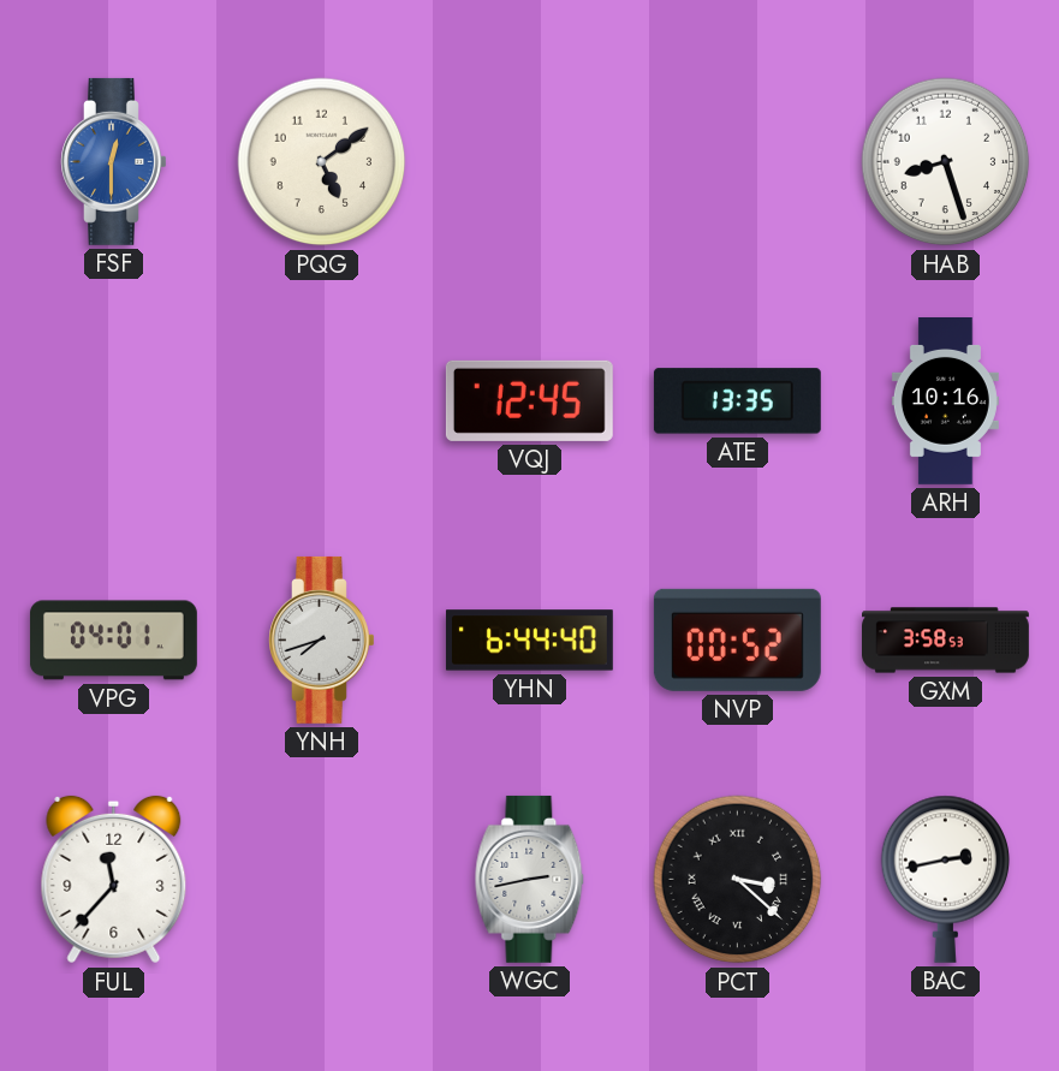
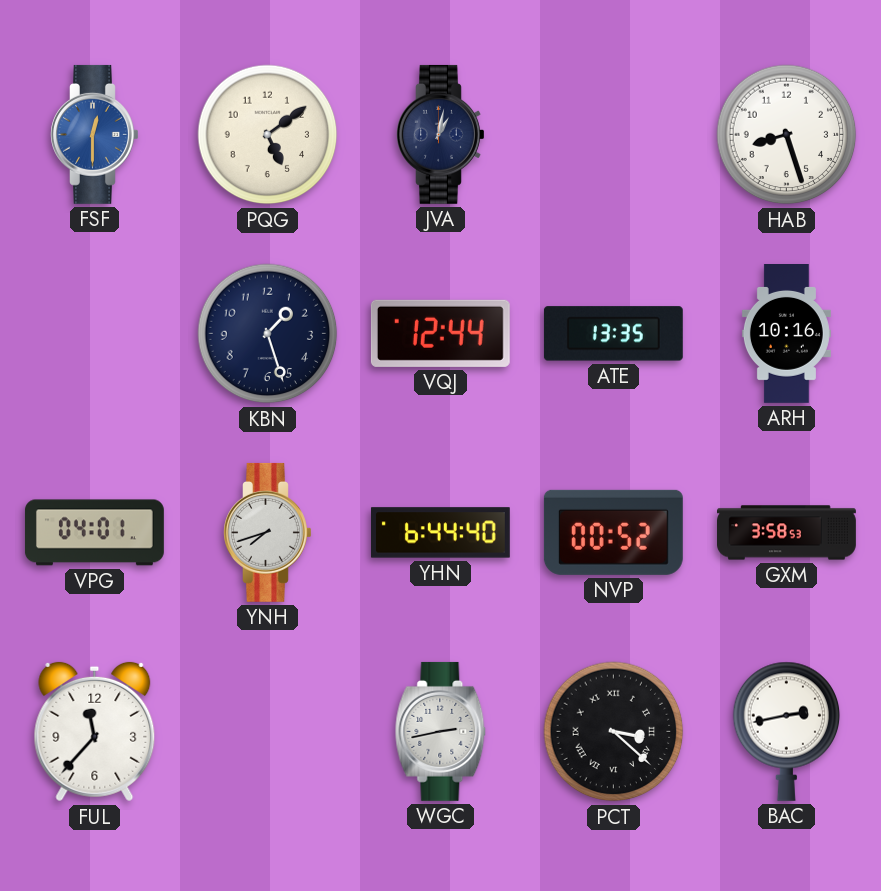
JVA: none -> 1:02 (441, 134)
KBN: none -> 1:27 (268, 334)
VQJ: 12:45 -> 12:44 (440, 333)
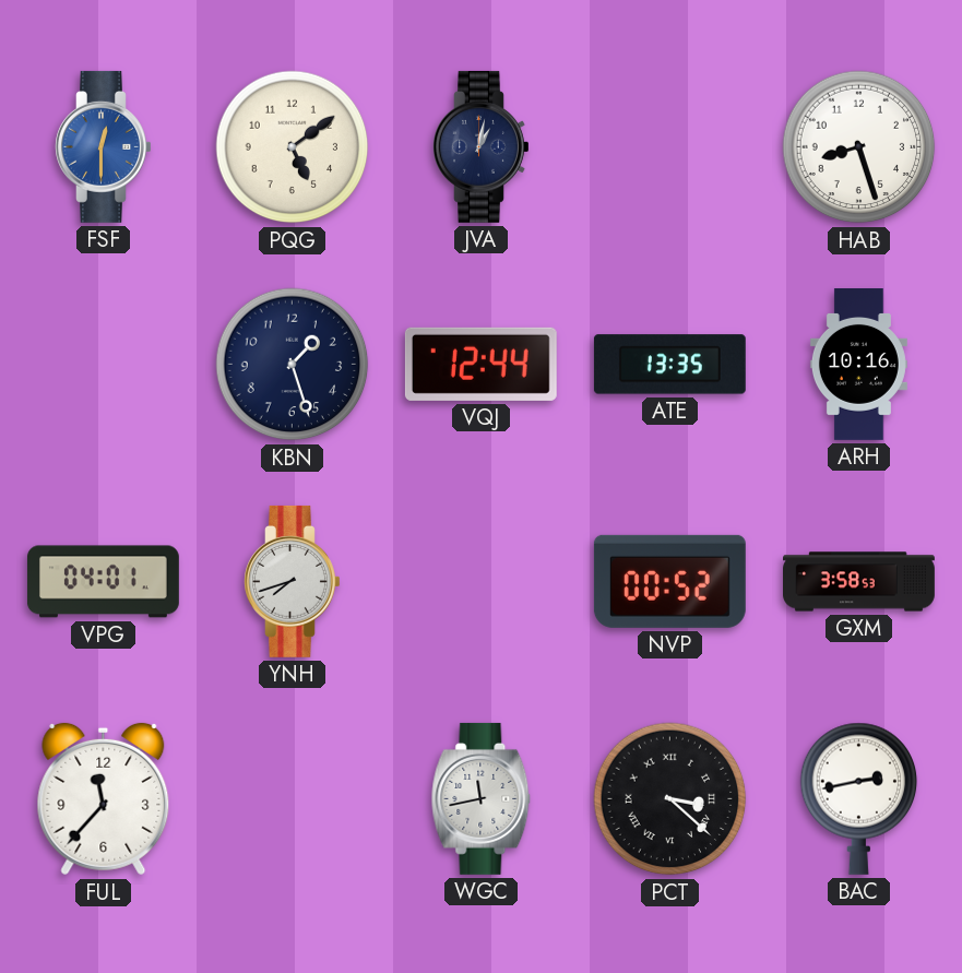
YHN: 6:44 -> none (440, 533)
WGC: 2:43 -> 11:43 (482, 798)
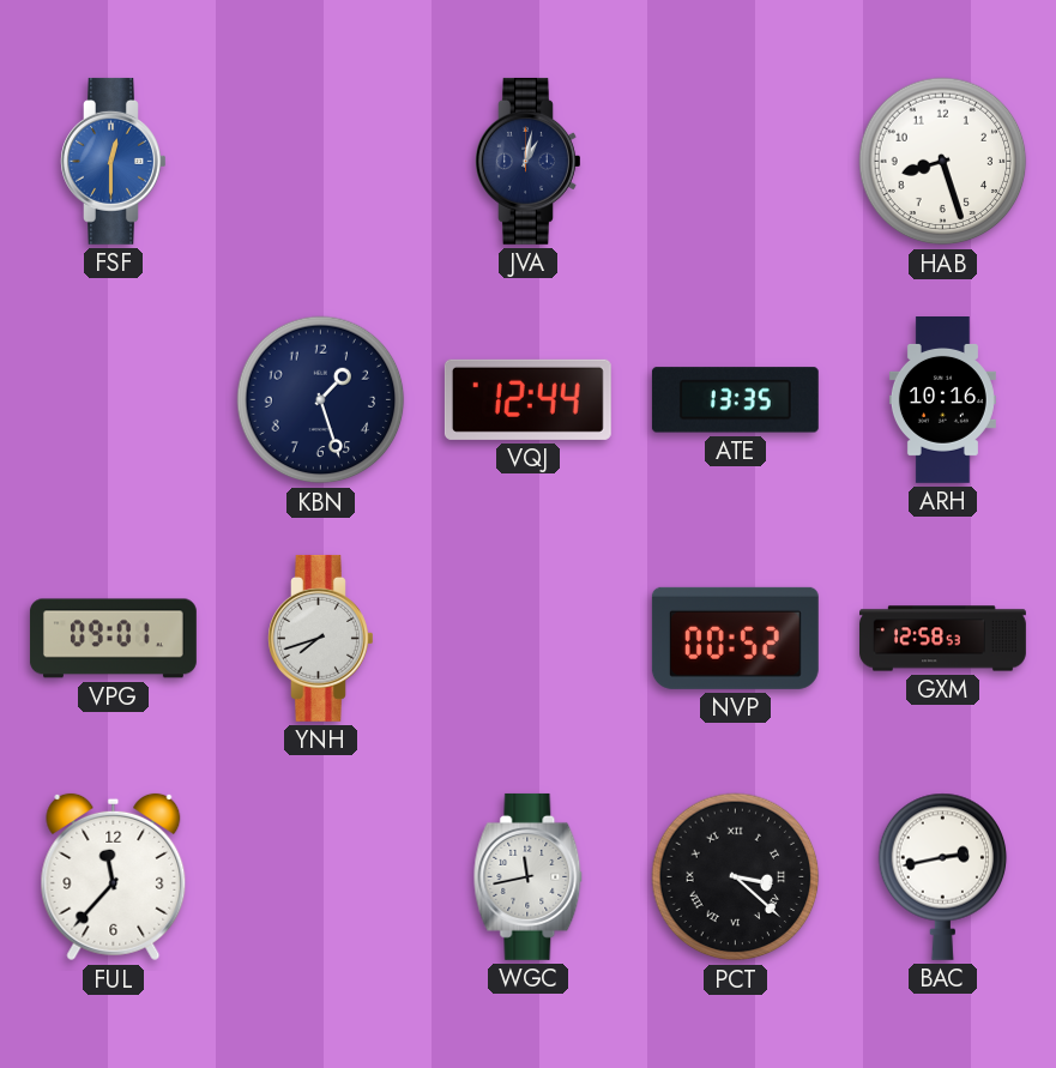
PQG: 5:09 -> none (293, 147)
VPG: 04:01 -> 09:01 (113, 639)
GXM: 3:58 -> 12:58 (943, 639)
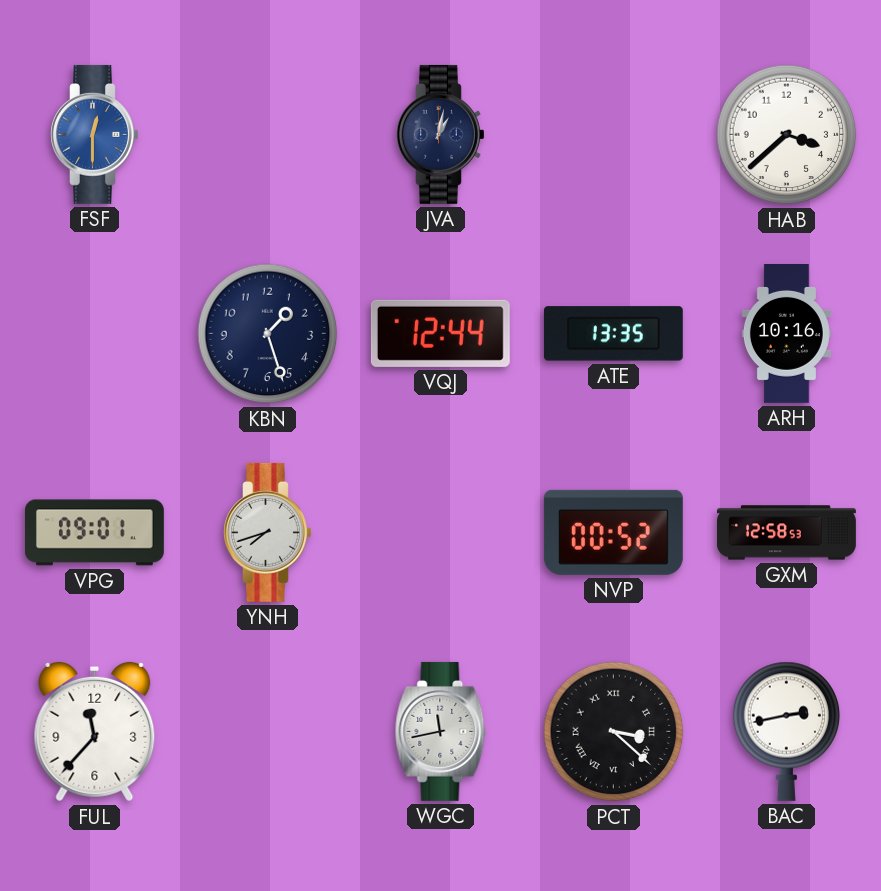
HAB: 8:27 -> 3:38 (787, 135)
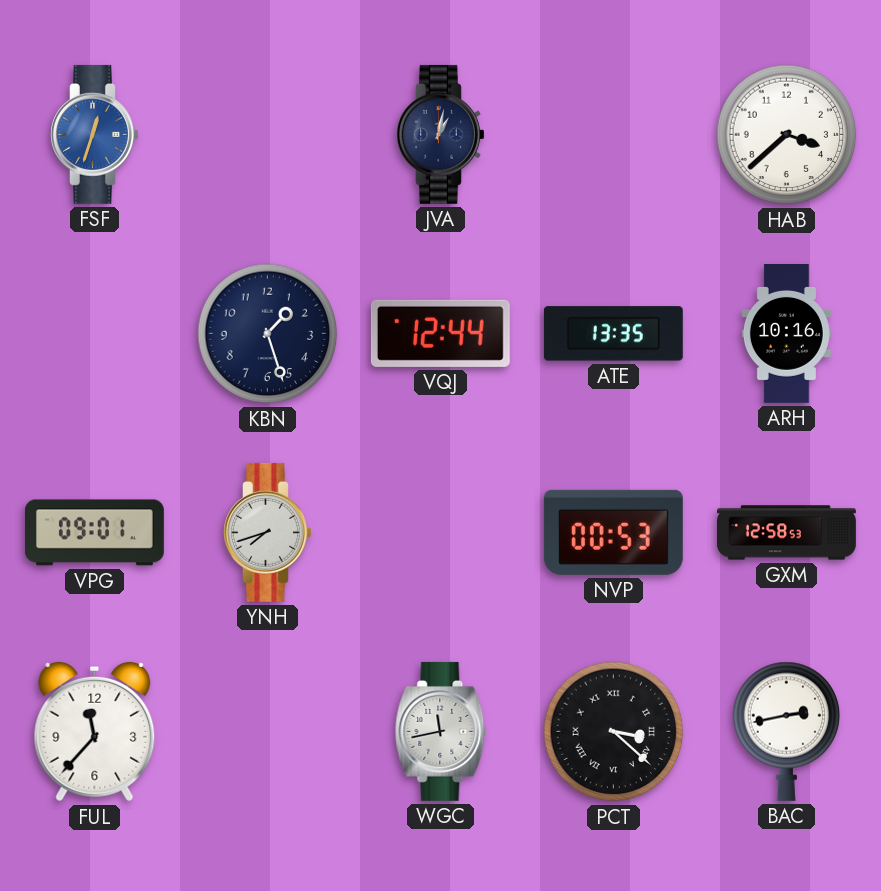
FSF: 12:30 -> 12:33 (95, 134)
NVP: 00:52 -> 00:53 (613, 532)
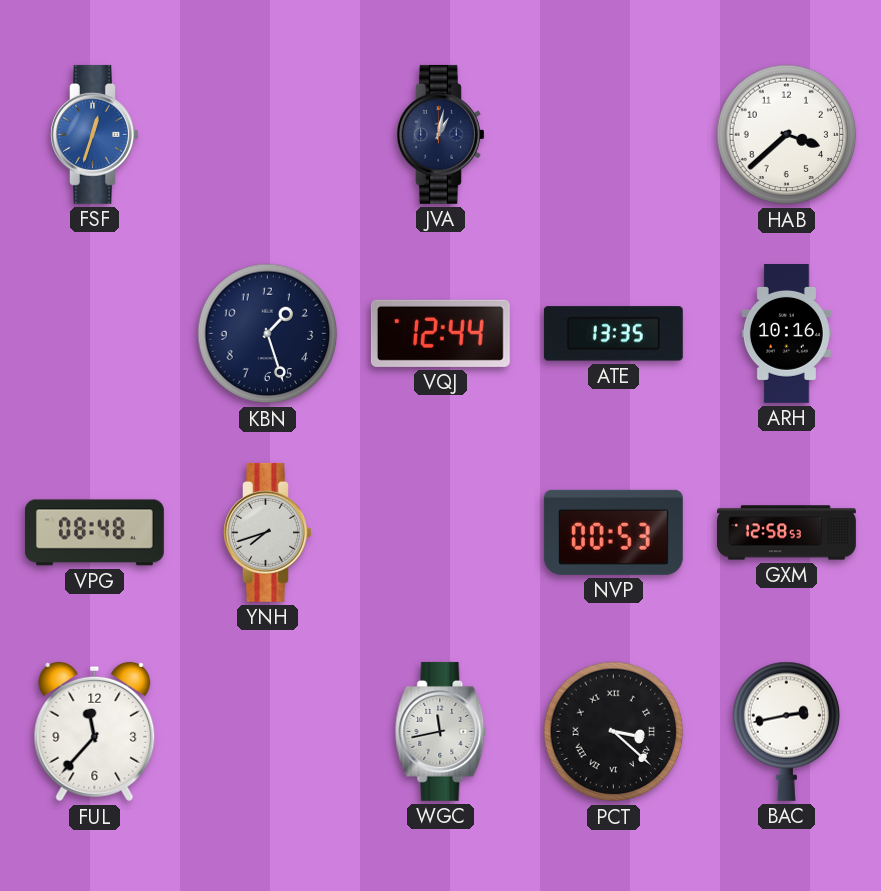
VPG: 09:01 -> 08:48 (94, 533)
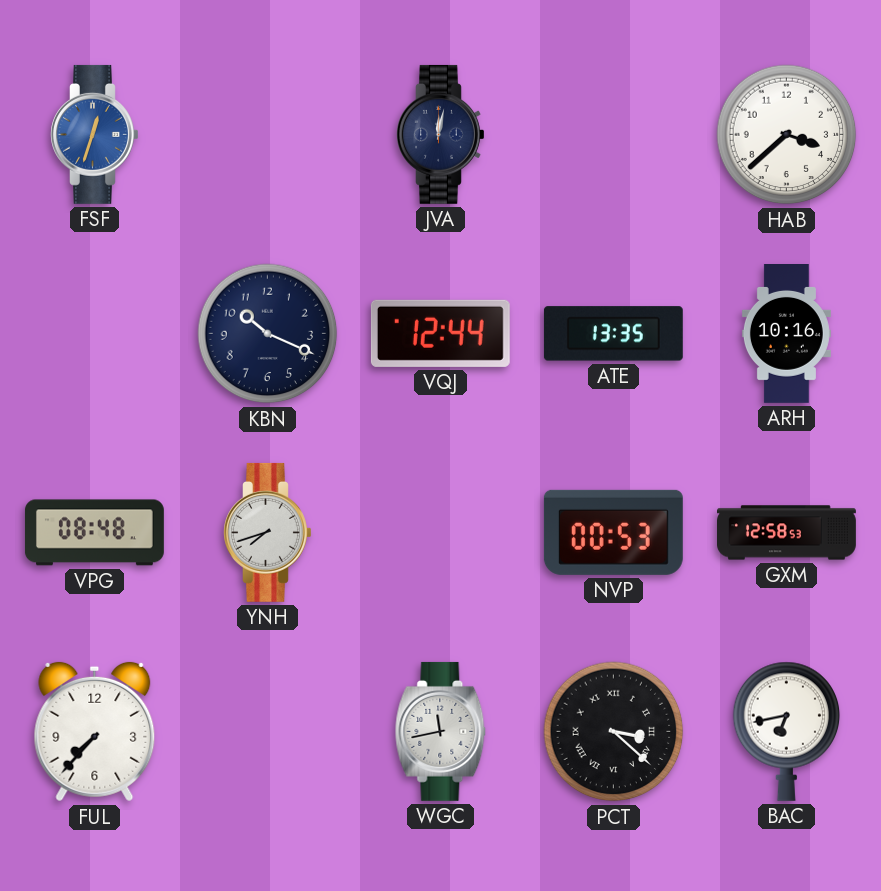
JVA: 1:02 -> 12:02 (441, 134)
KBN: 1:27 -> 10:19 (268, 334)
FUL: 11:37 -> 7:37 (95, 732)
BAC: 2:43 -> 6:43 (787, 731)
